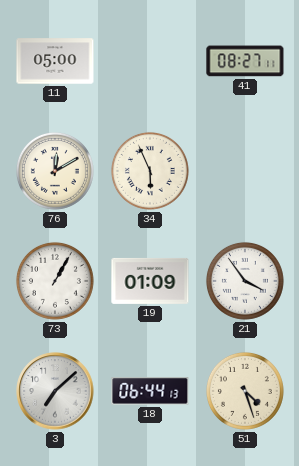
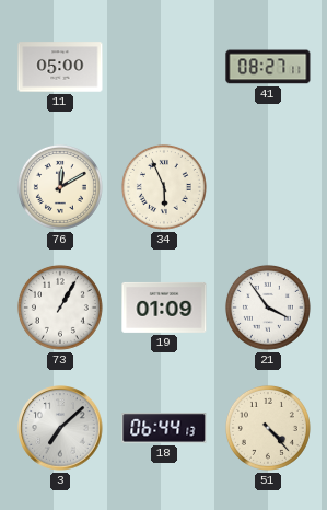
51: 4:27 -> 4:23 (268, 428)
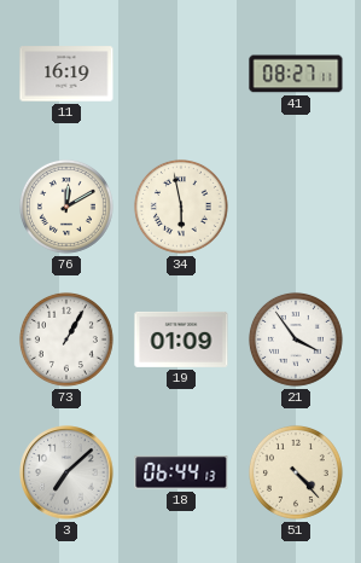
11: 05:00 -> 16:19 (66, 74)
34: 5:56 -> 5:58 (181, 207)
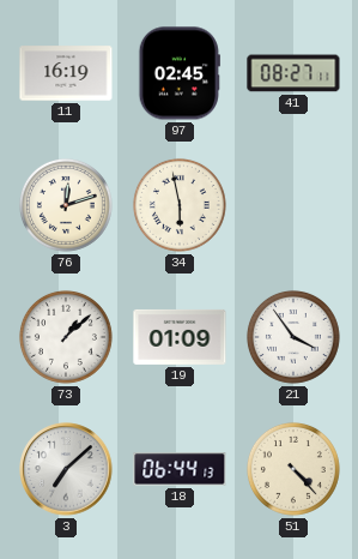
97: none -> 02:45 (180, 73)
76: 12:10 -> 12:12 (66, 205)
73: 1:05 -> 1:08 (66, 337)
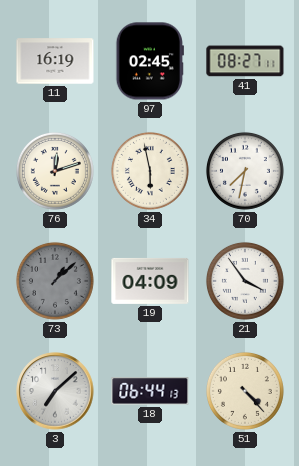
70: none -> 7:32 (245, 171)
73 dial: white -> grey (55, 281)
19: 01:09 -> 04:09 (150, 281)
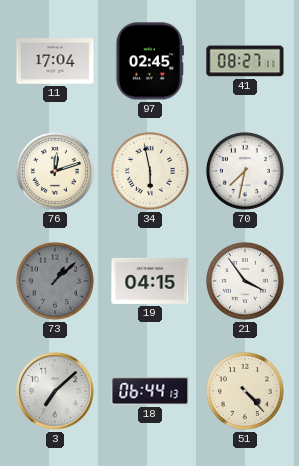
11: 16:19 -> 17:04 (55, 61)
19: 04:09 -> 04:15 (150, 281)
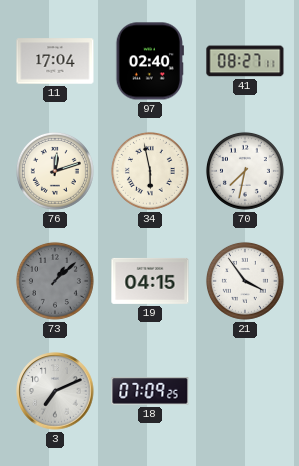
97: 02:45 -> 02:40 (150, 61)
3: 7:08 -> 7:11 (55, 391)
18: 06:44 -> 07:09 (150, 391)
51: 4:23 -> none (245, 391)
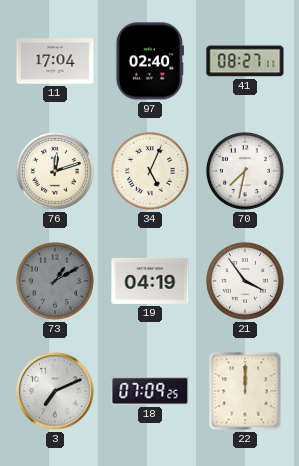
34: 5:58 -> 5:04 (150, 171)
73: 1:08 -> 1:10 (55, 281)
19: 04:15 -> 04:19 (150, 281)
22: none -> 12:00 (245, 391)
